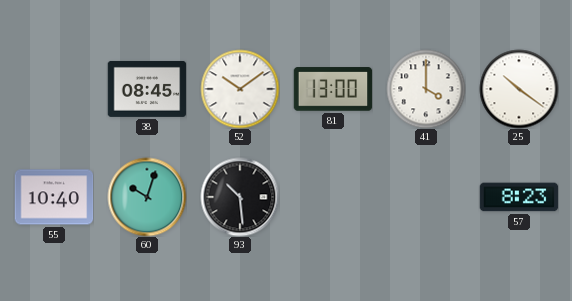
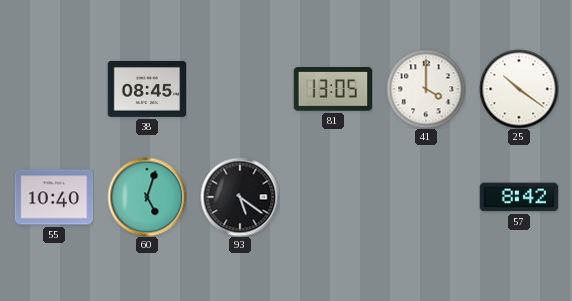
52: 10:09 -> none (240, 89)
81: 13:00 -> 13:05 (333, 89)
60: 10:03 -> 5:03 (147, 197)
93: 10:29 -> 5:21 (240, 197)
57: 8:23 -> 8:42 (519, 197)
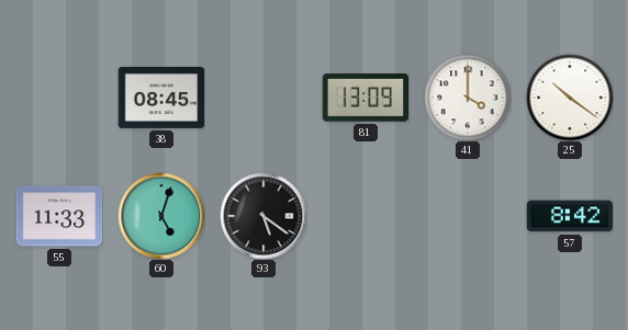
81: 13:05 -> 13:09 (366, 98)
55: 10:40 -> 11:33 (59, 216)
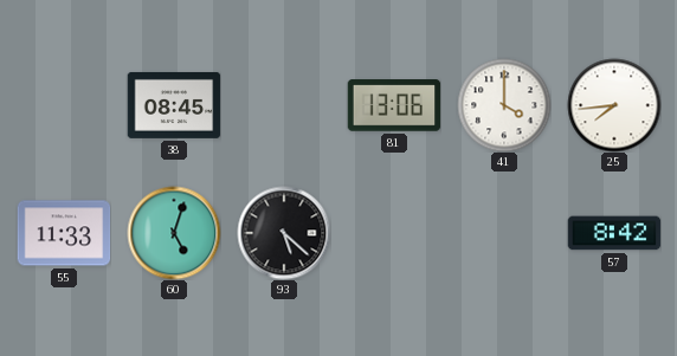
81: 13:09 -> 13:06 (394, 105)
25: 10:21 -> 7:44 (614, 105)
93: 5:21 -> 5:22 (284, 233)
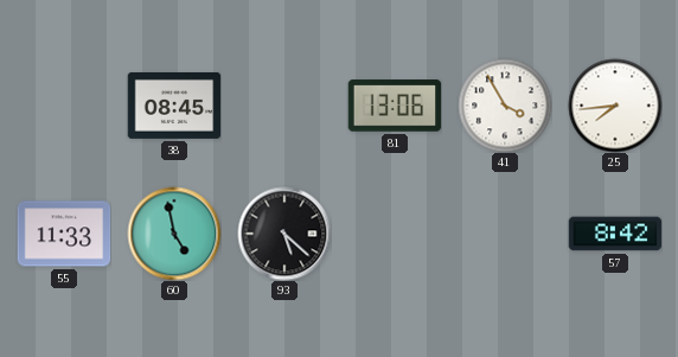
41: 4:00 -> 3:55 (505, 106)
60: 5:03 -> 4:58 (174, 234)
